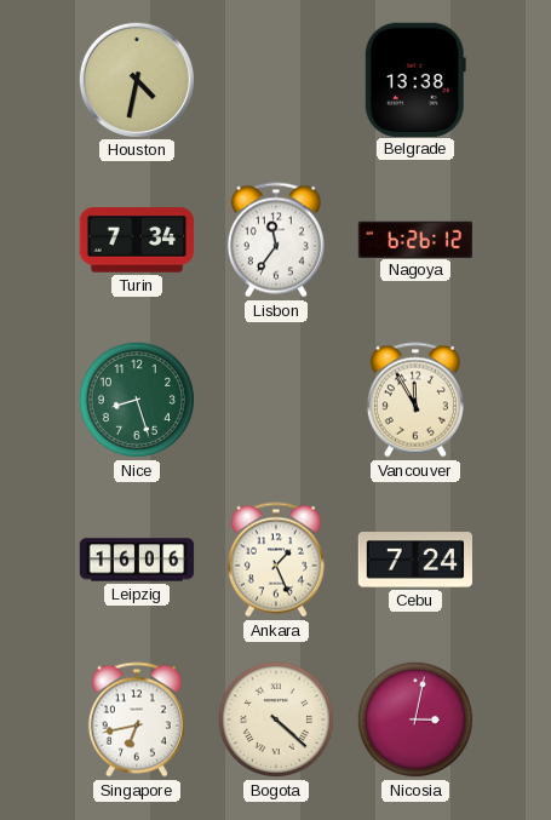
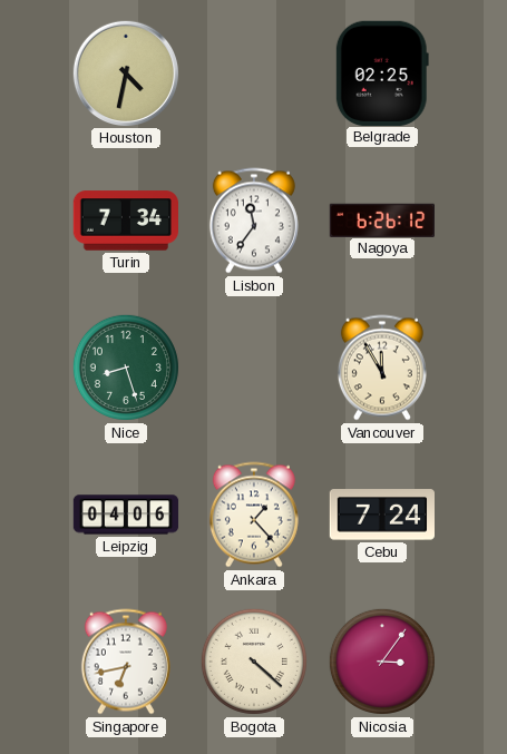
Belgrade: 13:38 -> 02:25 (382, 72)
Leipzig: 16:06 -> 04:06 (126, 515)
Ankara: 1:26 -> 1:23 (254, 515)
Nicosia: 3:02 -> 3:06 (382, 662)
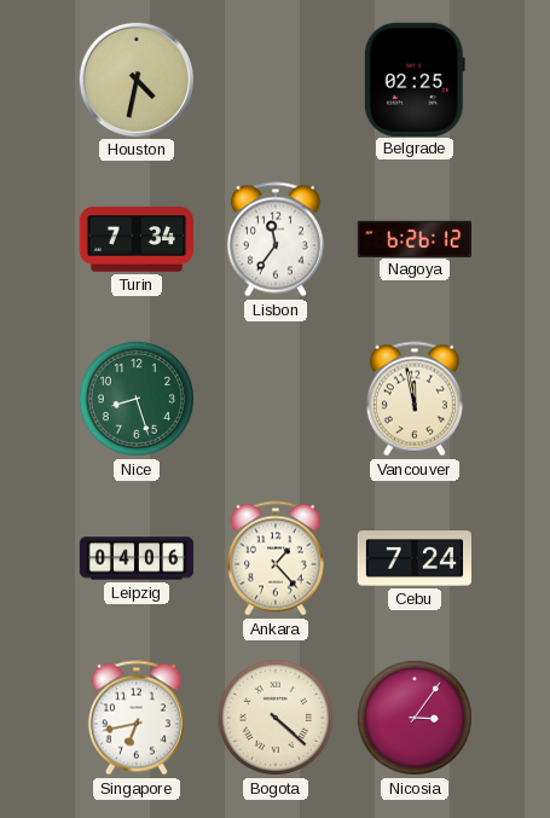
Vancouver: 11:55 -> 11:58 (415, 399)
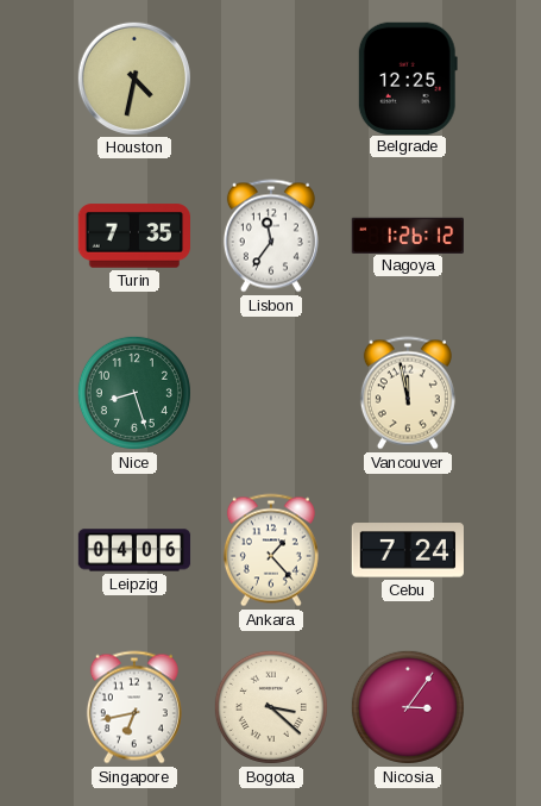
Belgrade: 02:25 -> 12:25 (408, 77)
Turin: 7:34 -> 7:35 (133, 236)
Nagoya: 6:26 -> 1:26 (407, 235)
Bogota: 4:22 -> 3:22 (271, 707)
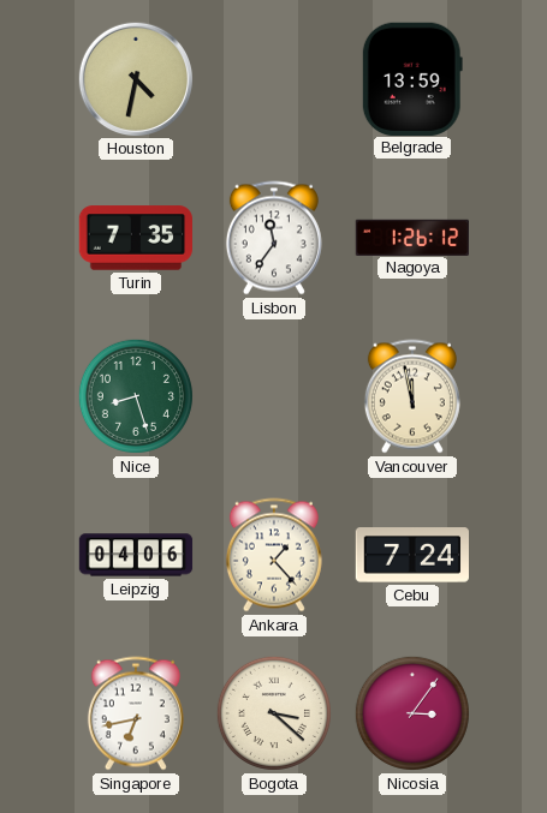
Belgrade: 12:25 -> 13:59 (412, 78)
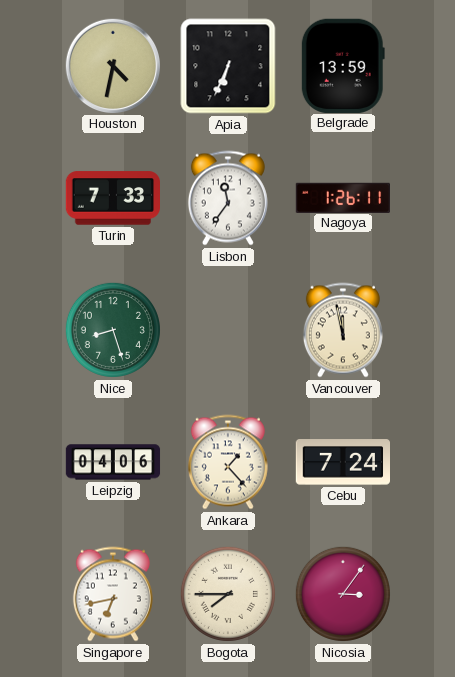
Apia: none -> 6:34 (228, 66)
Turin: 7:35 -> 7:33 (112, 198)
Nagoya: 1:26:12 -> 1:26:11 (342, 197)
Bogota: 3:22 -> 7:45 (228, 594)
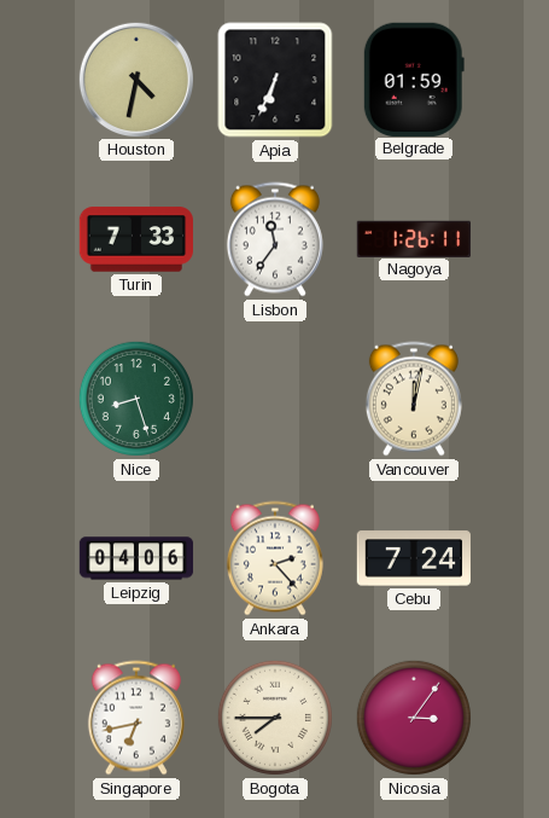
Belgrade: 13:59 -> 01:59 (414, 79)
Vancouver: 11:58 -> 12:02 (414, 399)
Ankara: 1:23 -> 2:23 (275, 558)
